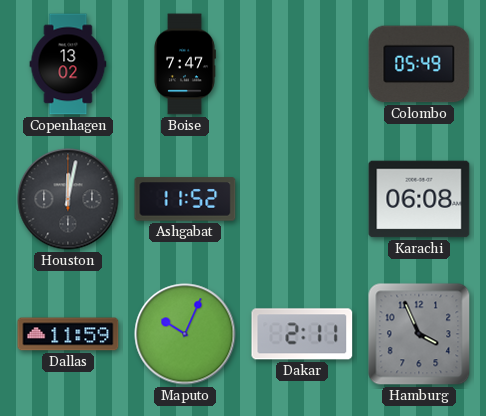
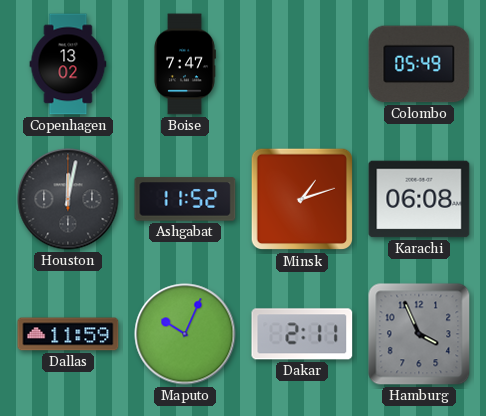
Minsk: none -> 1:12 (302, 199)
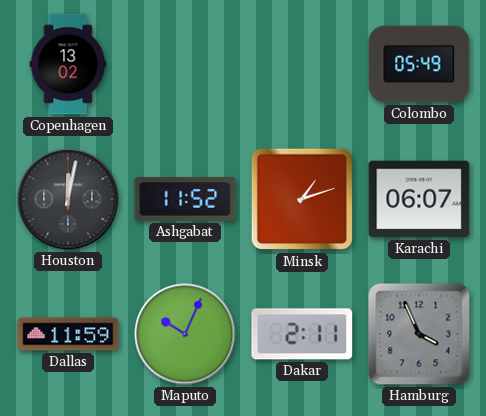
Boise: 7:47 -> none (185, 64)
Karachi: 06:08 -> 06:07 (419, 199)
